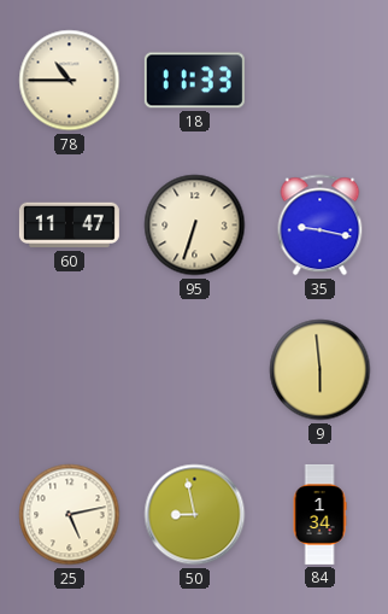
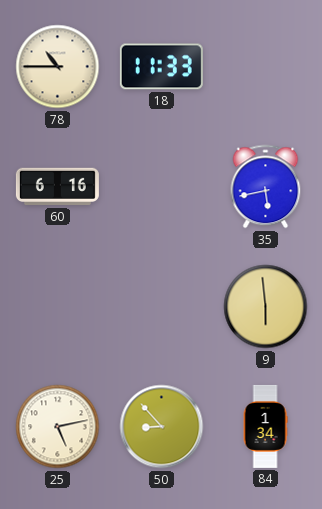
60: 11:47 -> 6:16 (57, 187)
95: 6:33 -> none (195, 226)
35: 9:17 -> 5:43 (266, 187)
50: 8:58 -> 8:53 (162, 427)
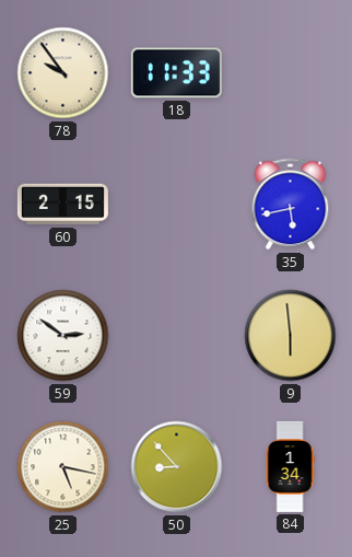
78: 10:45 -> 9:54 (63, 73)
60: 6:16 -> 2:15 (62, 205)
59: none -> 2:51 (63, 336)
25: 5:13 -> 5:17 (63, 467)
